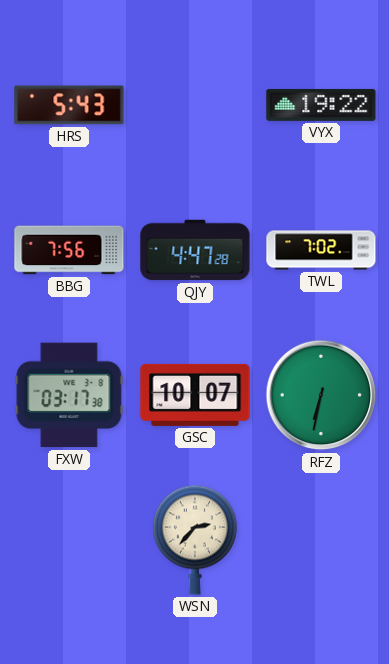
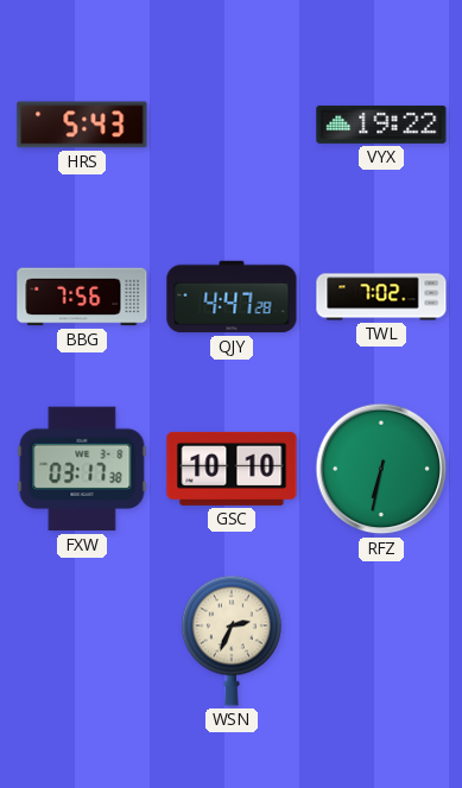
GSC: 10:07 -> 10:10 (232, 469)
WSN: 2:37 -> 2:34 (232, 641)
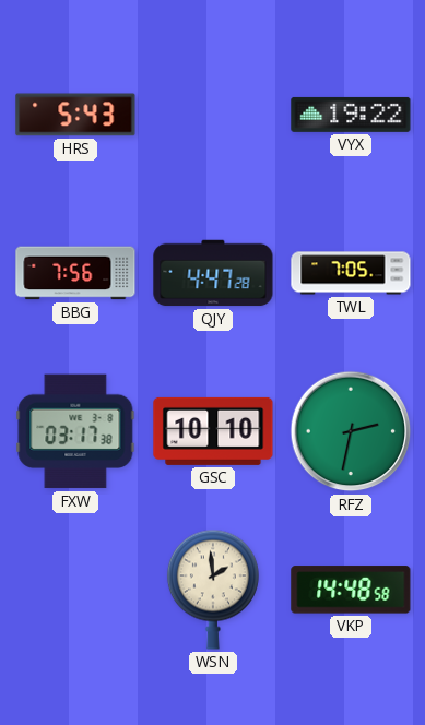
TWL: 7:02 -> 7:05 (351, 273)
RFZ: 6:32 -> 2:32 (351, 431)
WSN: 2:34 -> 1:59 (213, 590)
VKP: none -> 14:48 (351, 590)
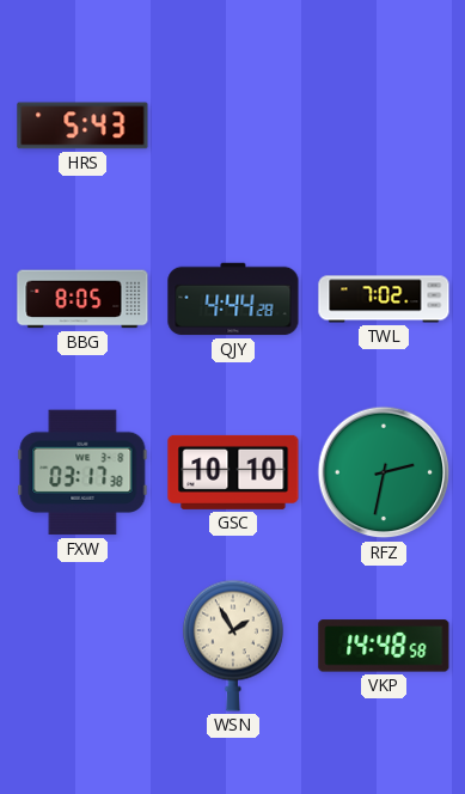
VYX: 19:22 -> none (351, 115)
BBG: 7:56 -> 8:05 (82, 299)
QJY: 4:47 -> 4:44 (233, 299)
TWL: 7:05 -> 7:02 (384, 299)
WSN: 1:59 -> 1:55 (233, 646)
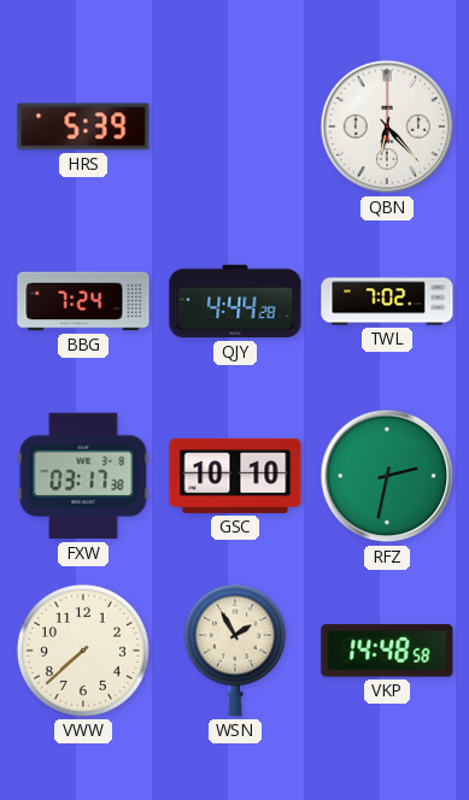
HRS: 5:43 -> 5:39 (83, 127)
QBN: none -> 6:23 (387, 127)
BBG: 8:05 -> 7:24 (83, 301)
VWW: none -> 7:38 (83, 651)
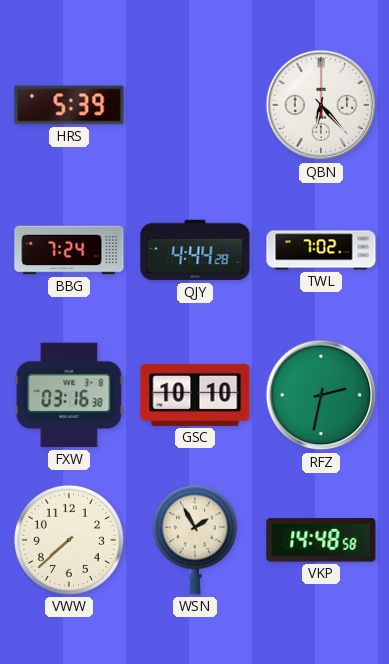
FXW: 03:17 -> 03:16 (69, 395)
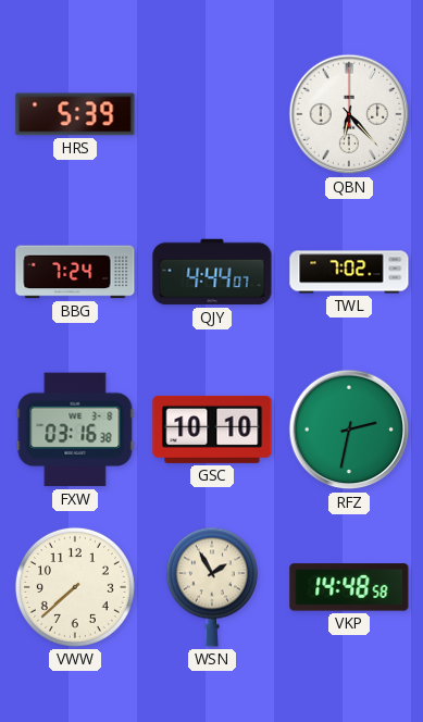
QJY: 4:44:28 -> 4:44:07 (212, 272)
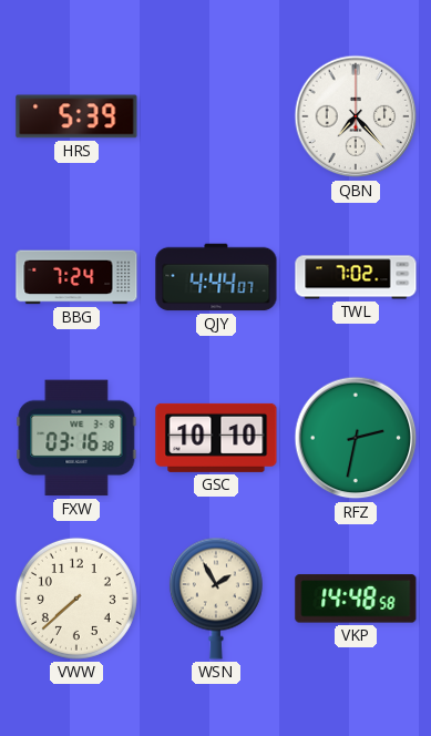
QBN: 6:23 -> 7:23 (356, 116)
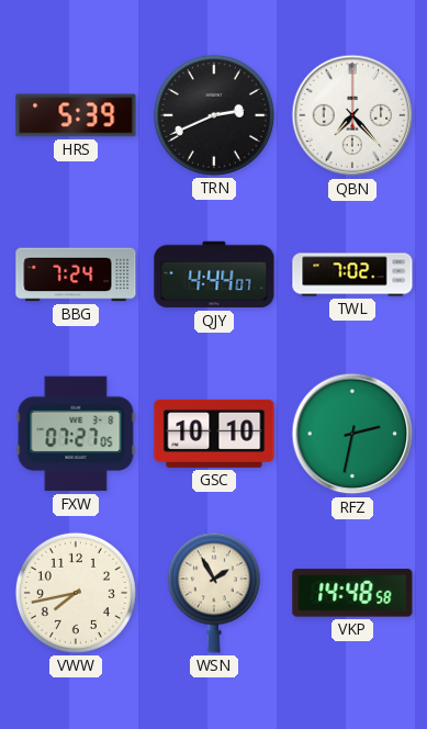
TRN: none -> 2:41 (214, 115)
FXW: 03:16 -> 07:27 (76, 434)
VWW: 7:38 -> 7:43 (76, 593)
